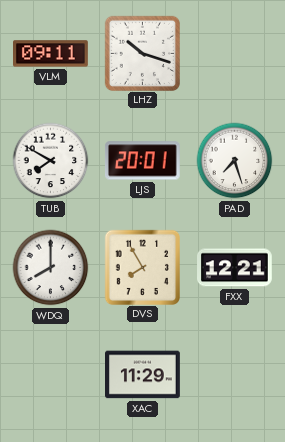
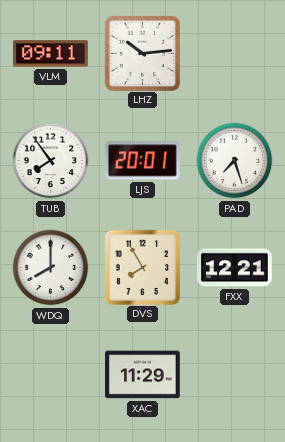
LHZ: 10:18 -> 10:14 (142, 53)
TUB: 7:50 -> 7:54 (51, 161)
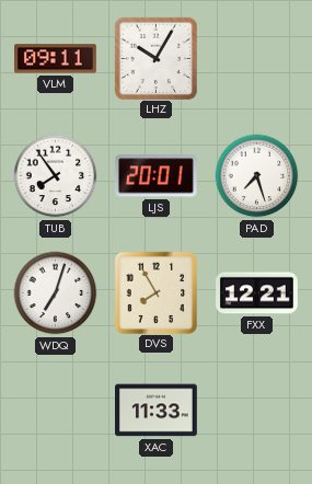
LHZ: 10:14 -> 10:05 (155, 58)
WDQ: 8:00 -> 7:03 (56, 293)
XAC: 11:29 -> 11:33 (157, 411)
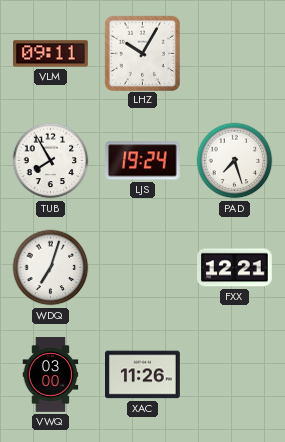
TUB: 7:54 -> 7:55 (51, 161)
LJS: 20:01 -> 19:24 (142, 161)
DVS: 7:55 -> none (155, 292)
VWQ: none -> 03:00 (51, 375)
XAC: 11:33 -> 11:26 (143, 375)
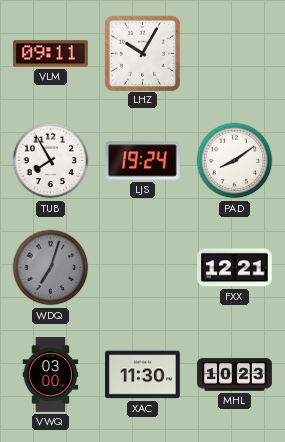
PAD: 7:27 -> 8:09 (235, 161)
WDQ dial: white -> grey (51, 268)
XAC: 11:26 -> 11:30 (143, 375)
MHL: none -> 10:23 (235, 375)
